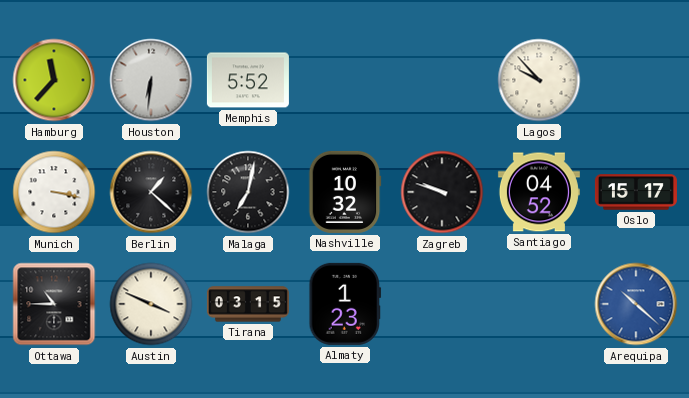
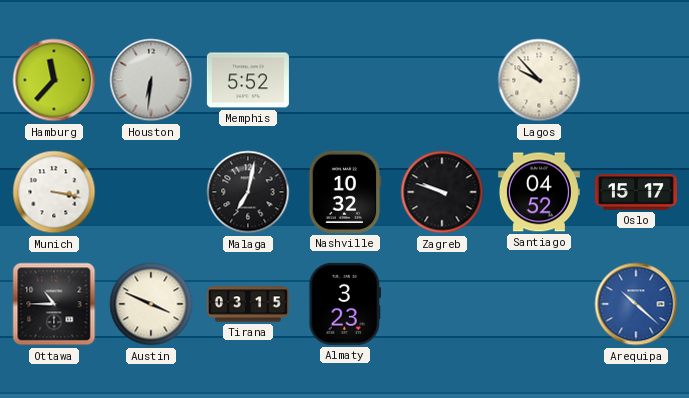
Berlin: 1:22 -> none (151, 192)
Almaty: 1:23 -> 3:23 (345, 304)
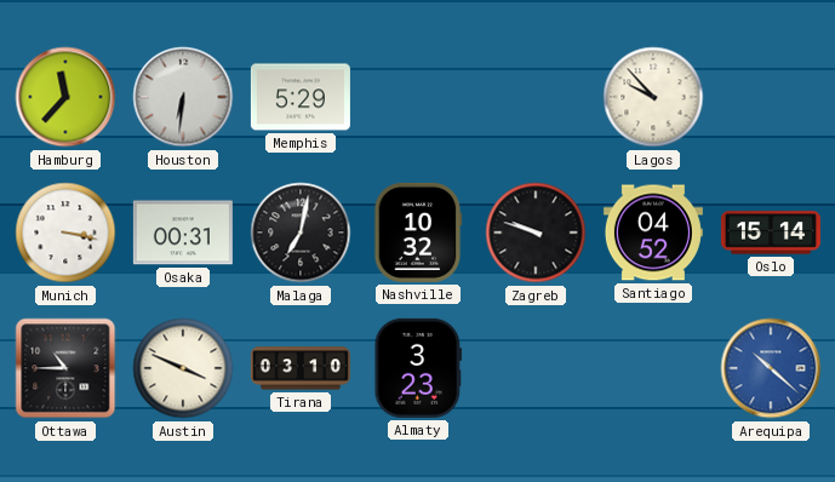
Memphis: 5:52 -> 5:29 (301, 97)
Osaka: none -> 00:31 (183, 233)
Oslo: 15:17 -> 15:14 (771, 233)
Tirana: 03:15 -> 03:10 (301, 368)
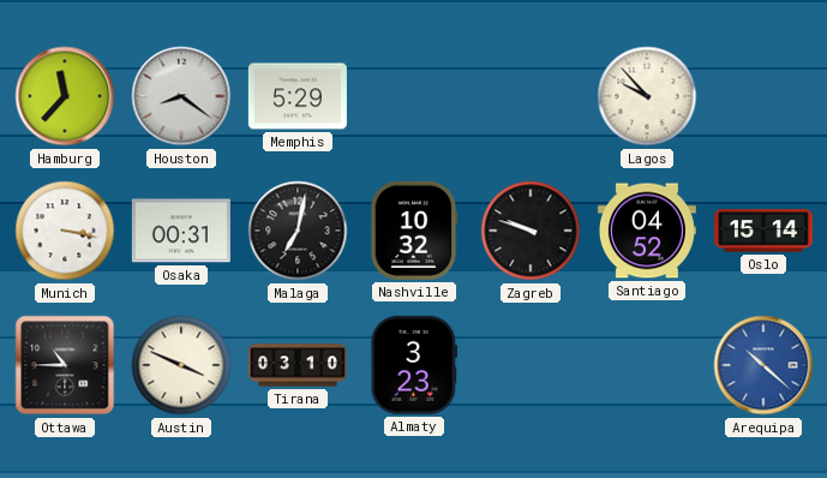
Houston: 6:31 -> 8:21 (181, 96)
